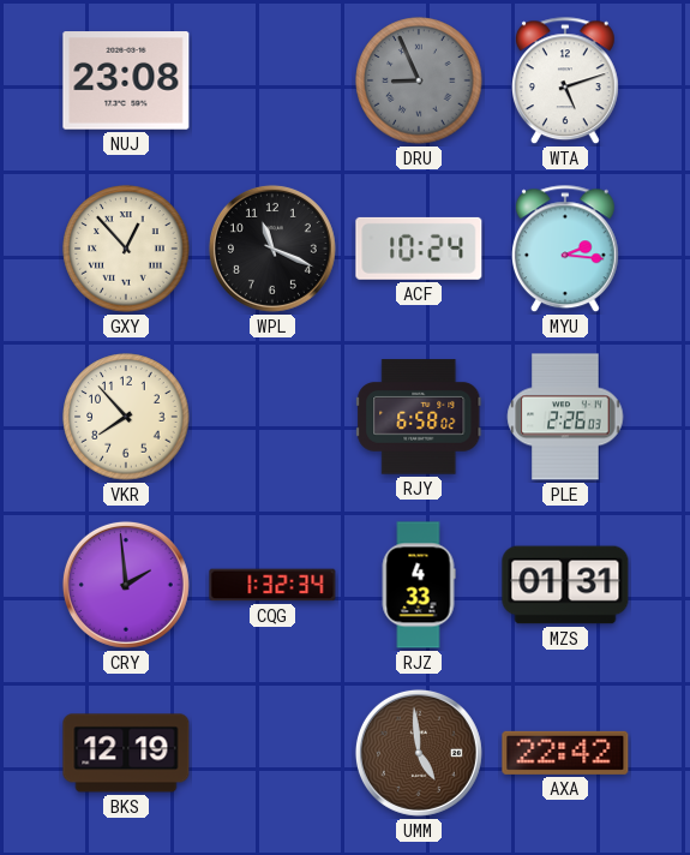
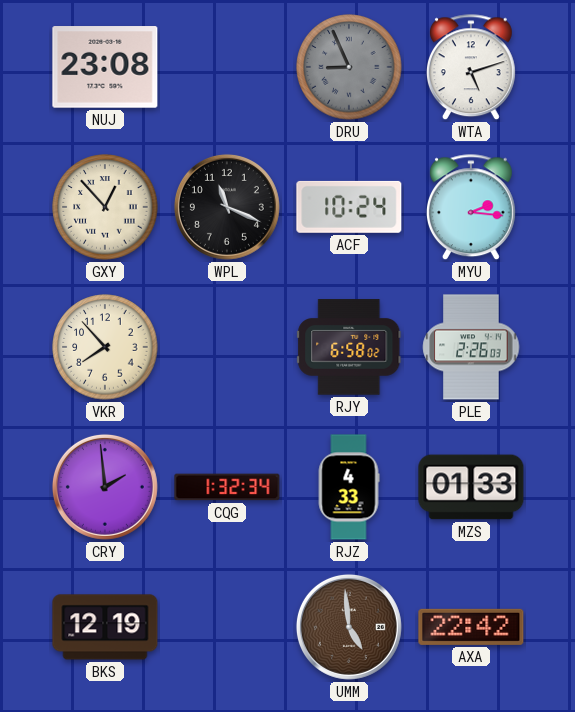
MZS: 01:31 -> 01:33 (471, 487)
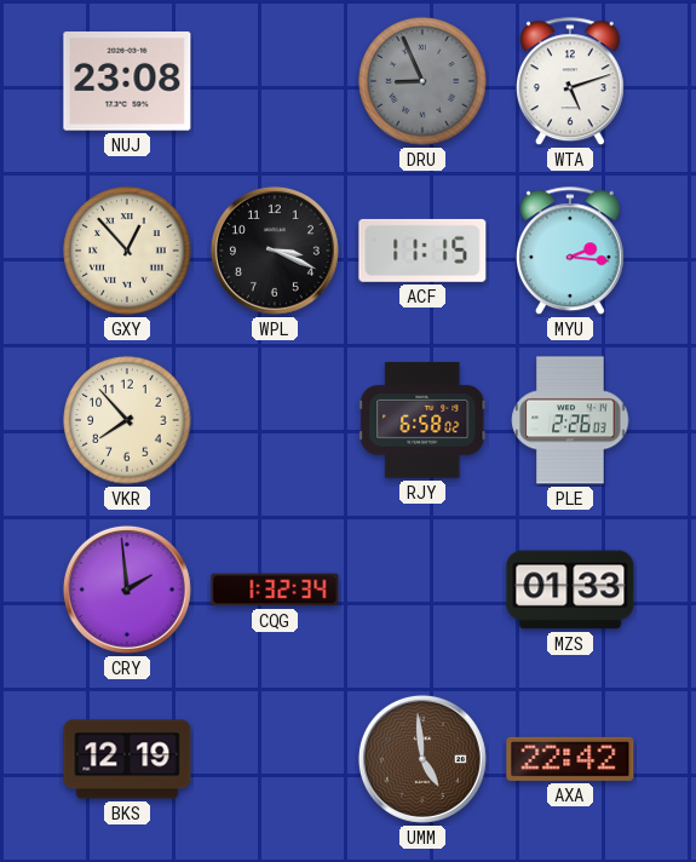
WPL: 11:19 -> 3:19 (275, 251)
ACF: 10:24 -> 11:15 (422, 251)
RJZ: 4:33 -> none (349, 487)
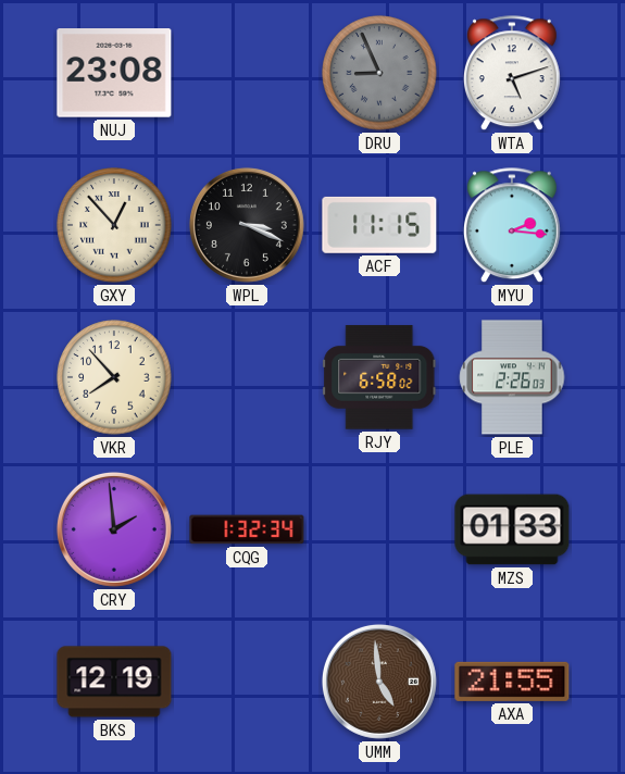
AXA: 22:42 -> 21:55 (512, 682)
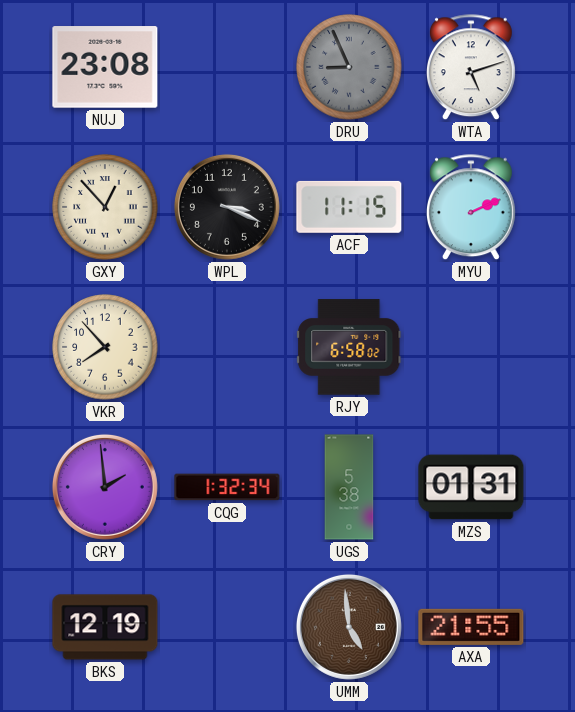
MYU: 2:16 -> 2:11 (471, 208)
PLE: 2:26 -> none (512, 377)
UGS: none -> 5:38 (349, 487)
MZS: 01:33 -> 01:31 (471, 487)
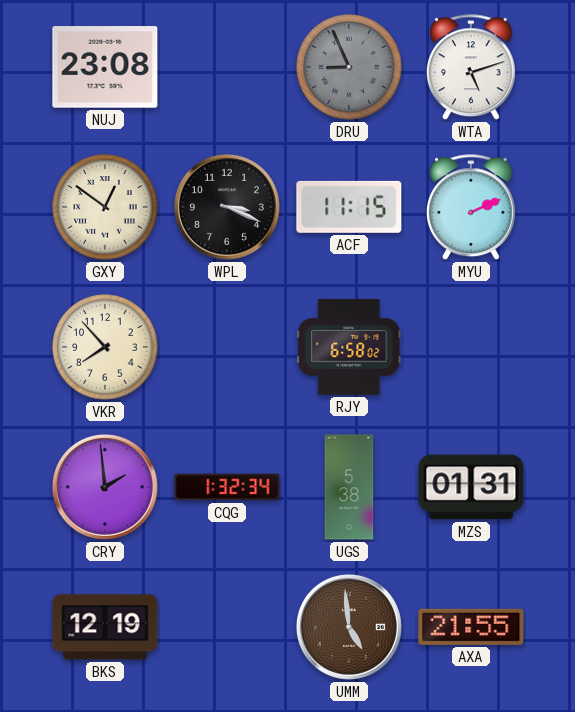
GXY: 12:53 -> 12:51 (105, 207)
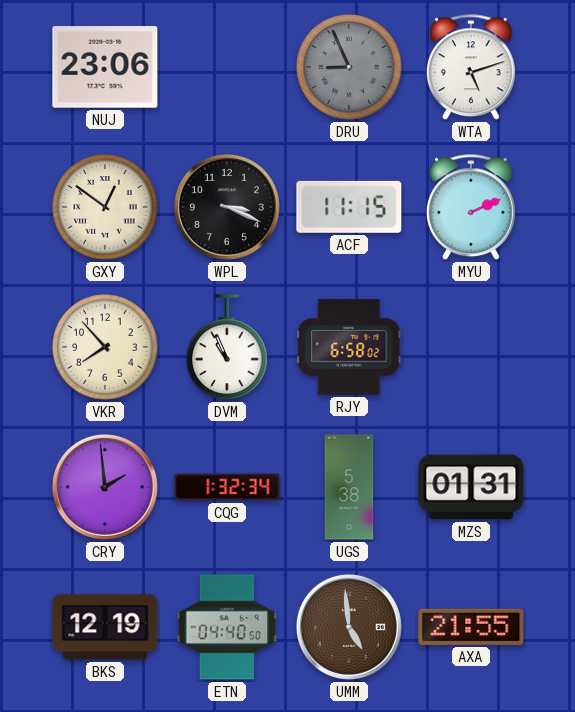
NUJ: 23:08 -> 23:06 (105, 67)
DVM: none -> 10:56 (227, 347)
ETN: none -> 04:40 (226, 627)
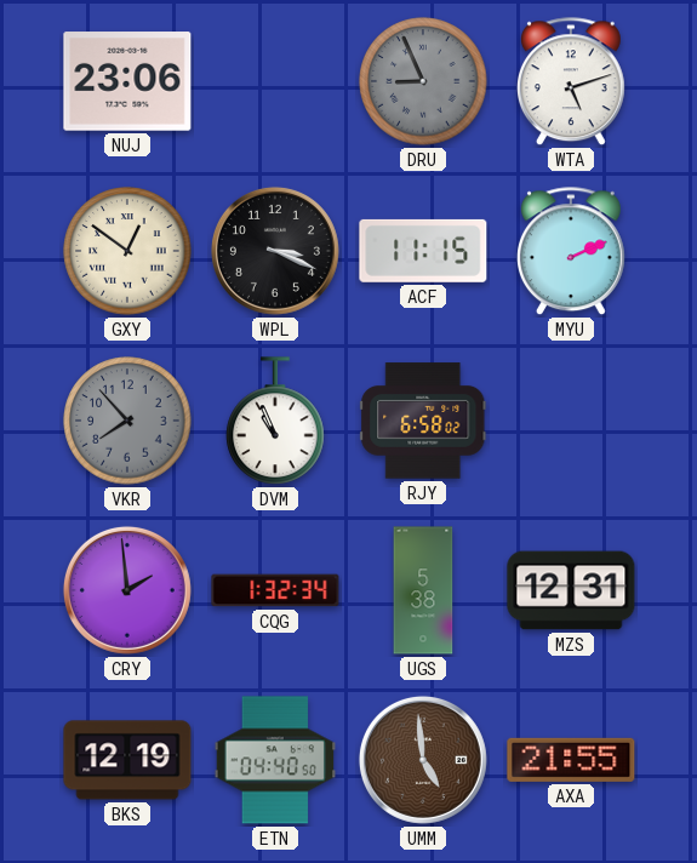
VKR dial: cream -> grey (127, 421)
MZS: 01:31 -> 12:31 (571, 590)
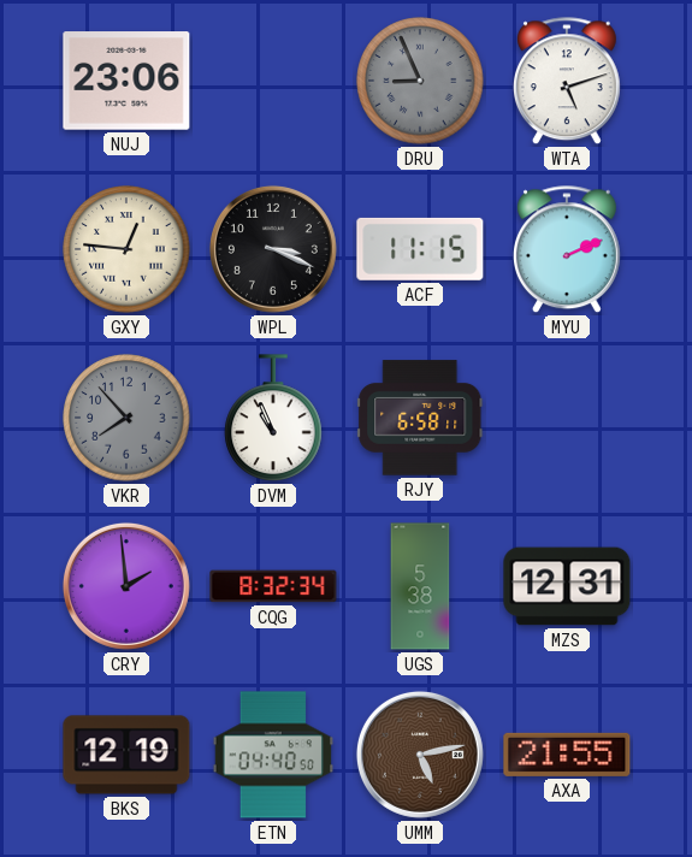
GXY: 12:51 -> 12:46 (126, 249)
RJY: 6:58:02 -> 6:58:11 (420, 418)
CQG: 1:32 -> 8:32 (273, 586)
UMM: 4:59 -> 5:13 (420, 755)
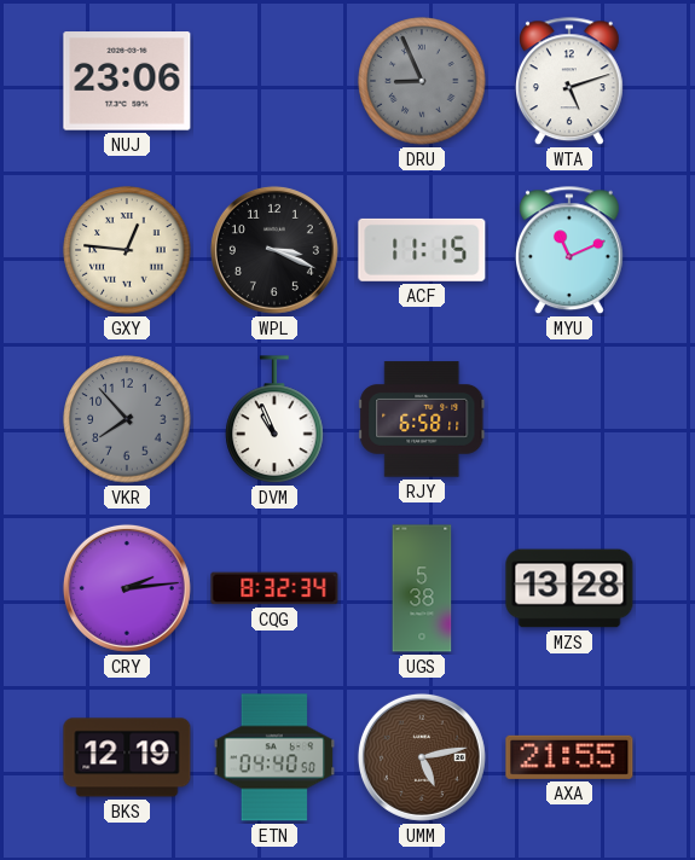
MYU: 2:11 -> 11:11 (569, 251)
CRY: 1:59 -> 2:14 (127, 588)
MZS: 12:31 -> 13:28 (569, 588)
